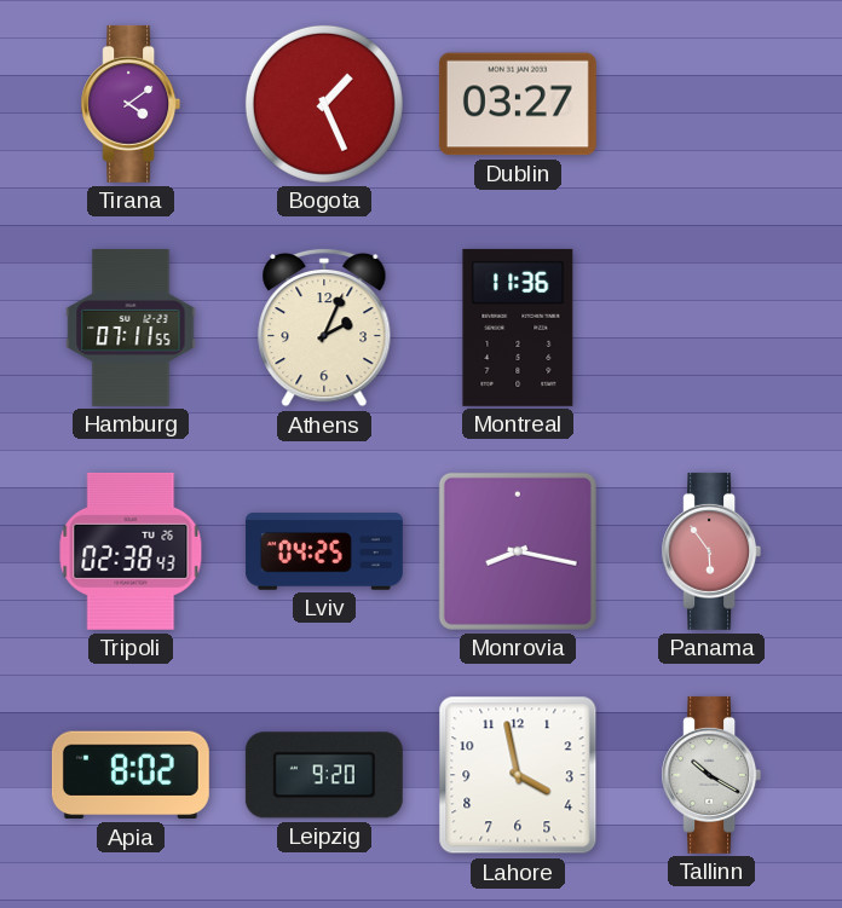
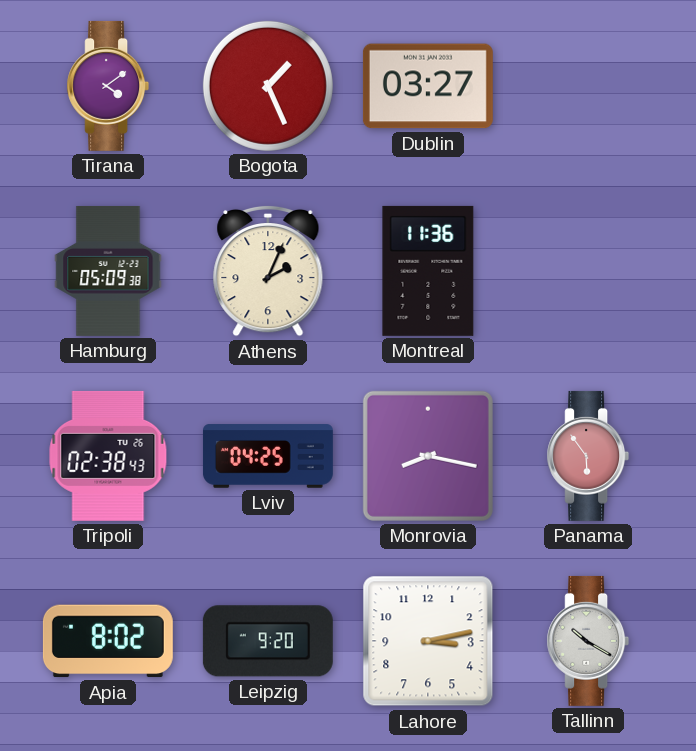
Hamburg: 07:11 -> 05:09 (108, 271)
Lahore: 3:58 -> 3:13 (428, 641)
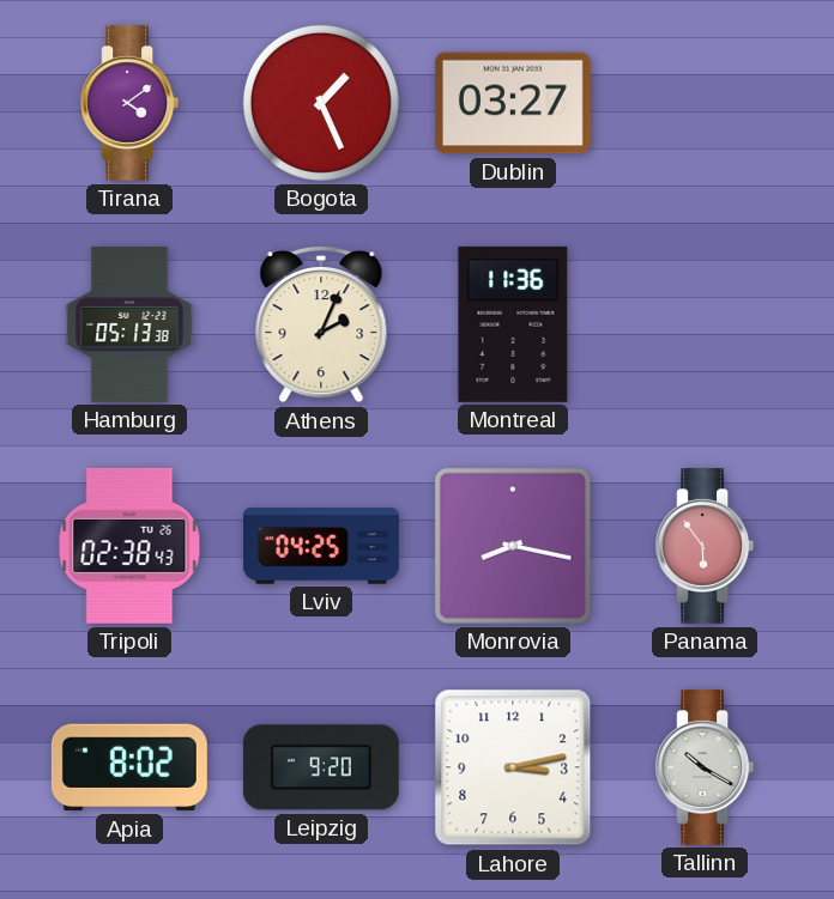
Hamburg: 05:09 -> 05:13 (129, 324)
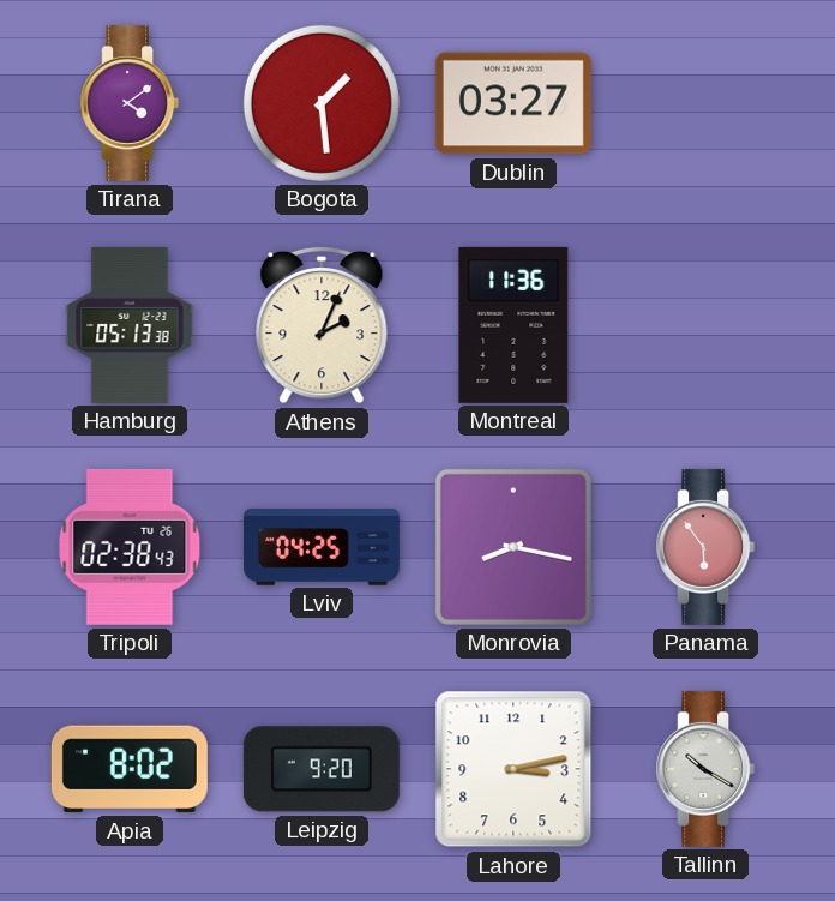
Bogota: 1:26 -> 1:29 (322, 103)
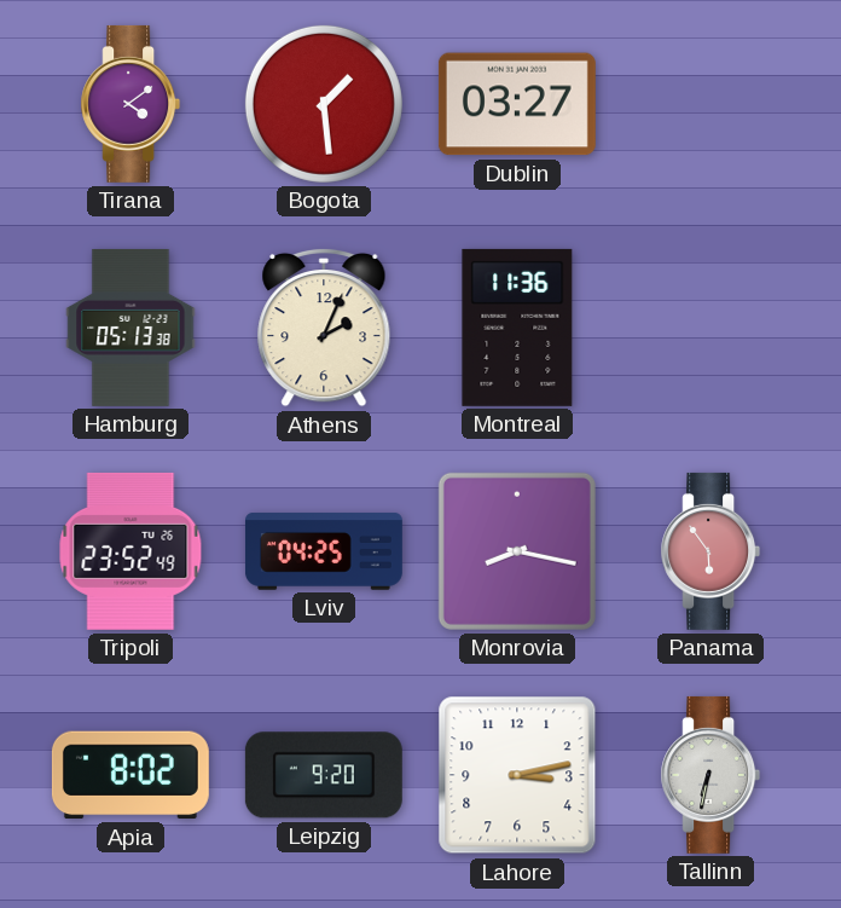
Tripoli: 02:38 -> 23:52 (130, 551)
Tallinn: 10:20 -> 6:32 (710, 775)
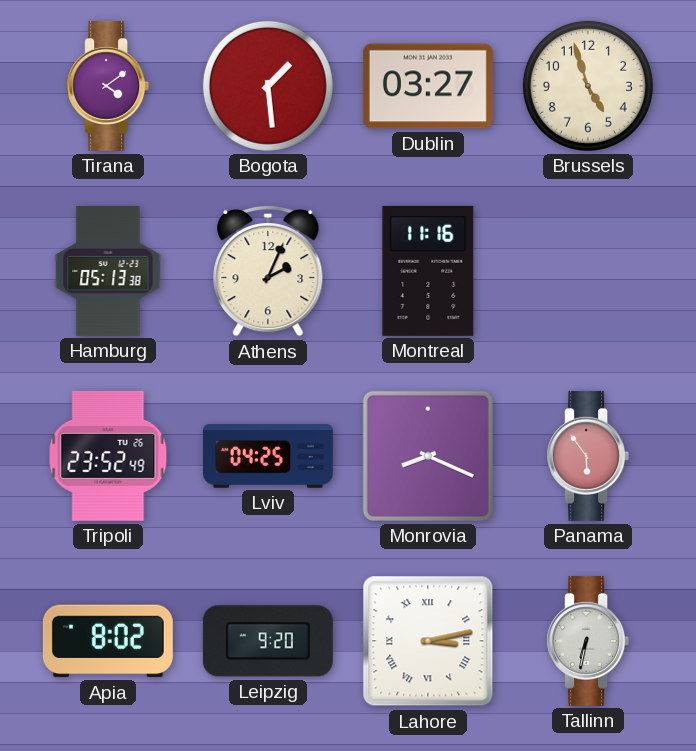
Brussels: none -> 4:57 (588, 86)
Montreal: 11:36 -> 11:16 (428, 271)
Monrovia: 8:17 -> 8:19 (428, 456)
Lahore numerals: Arabic -> Roman (428, 641)
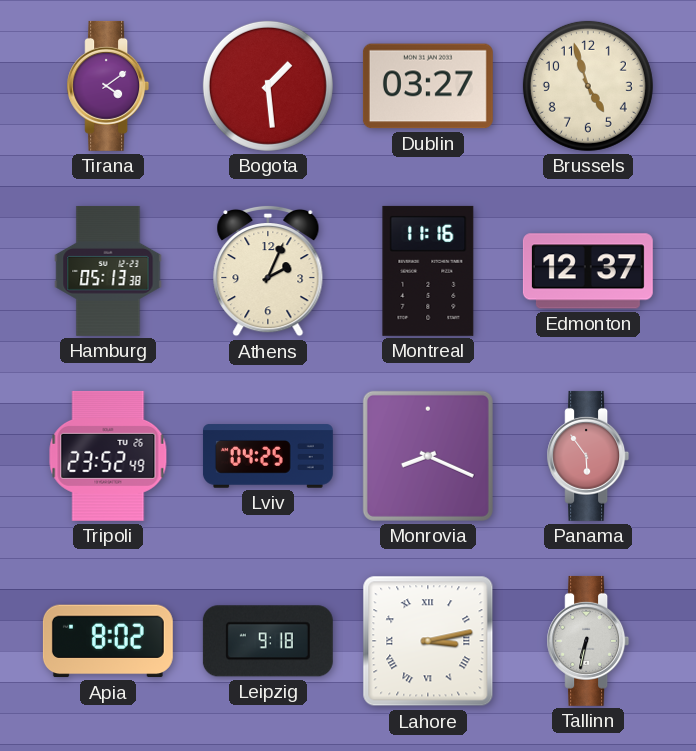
Edmonton: none -> 12:37 (588, 271)
Leipzig: 9:20 -> 9:18 (268, 641)
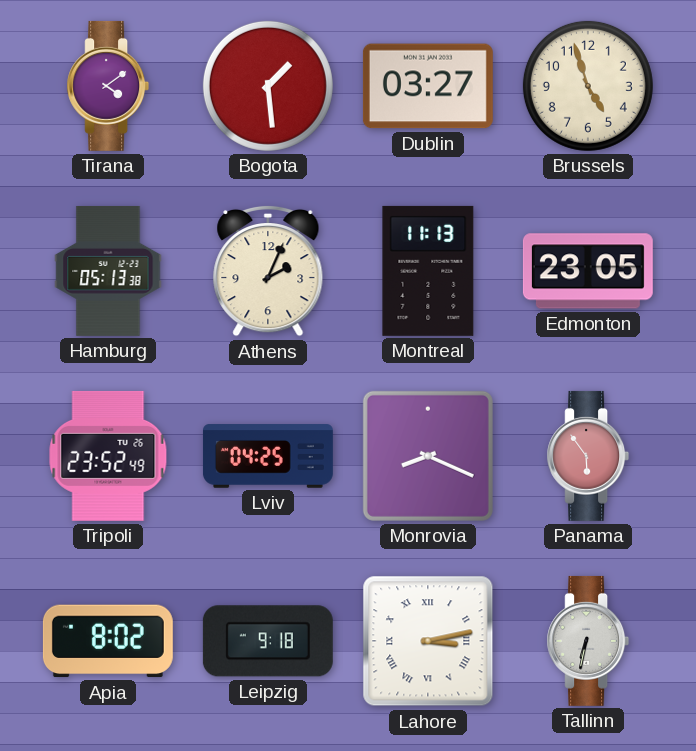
Montreal: 11:16 -> 11:13 (428, 271)
Edmonton: 12:37 -> 23:05 (588, 271)
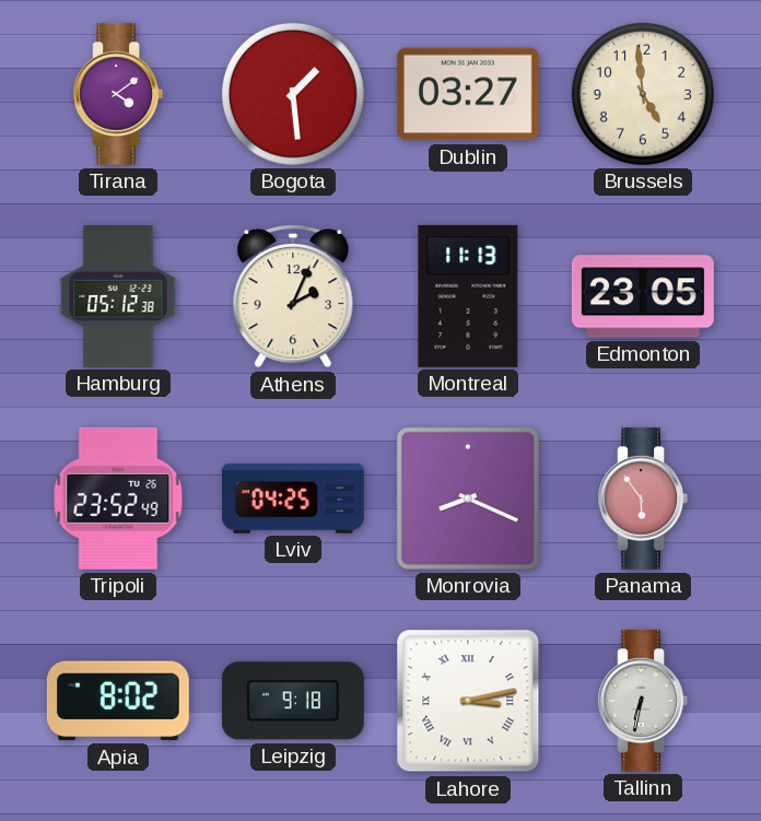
Brussels: 4:57 -> 4:59 (643, 94)
Hamburg: 05:13 -> 05:12 (118, 296)
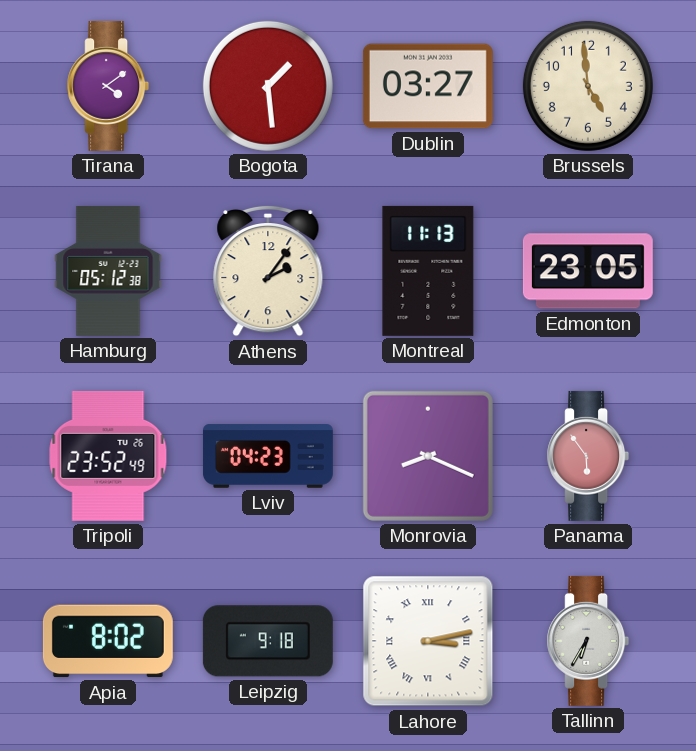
Athens: 2:04 -> 2:06 (268, 271)
Lviv: 04:25 -> 04:23 (268, 456)
Tallinn: 6:32 -> 6:35 (588, 641)
